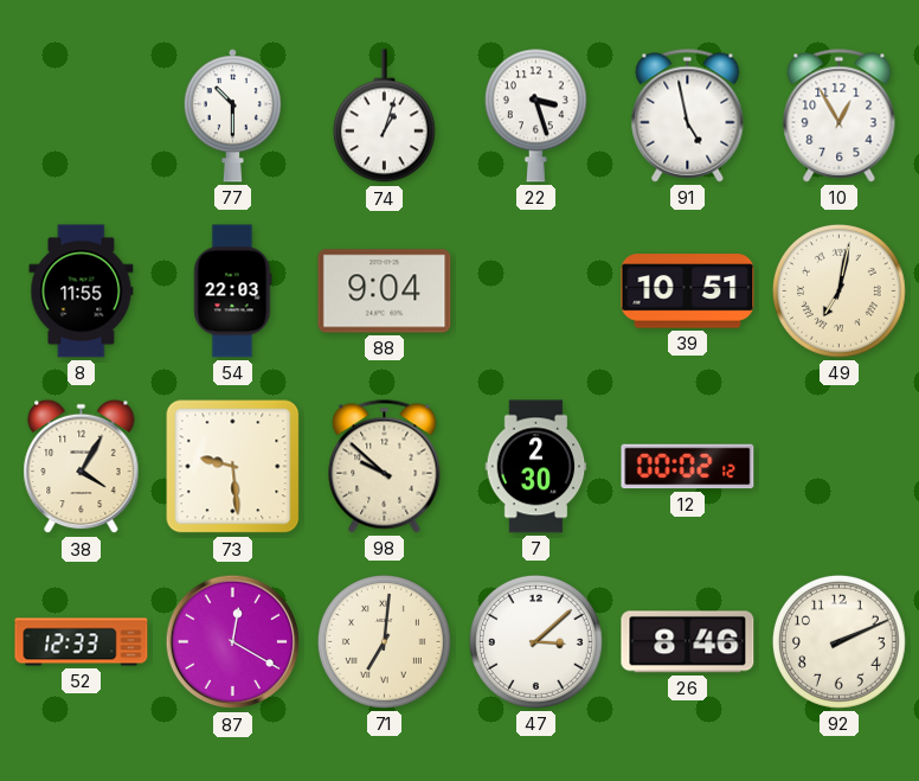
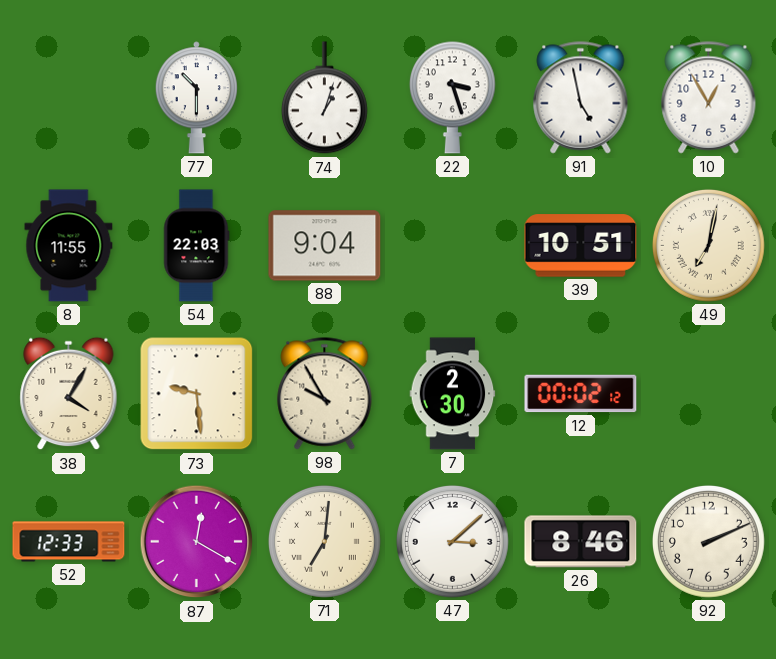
98: 9:52 -> 9:55 (325, 394)
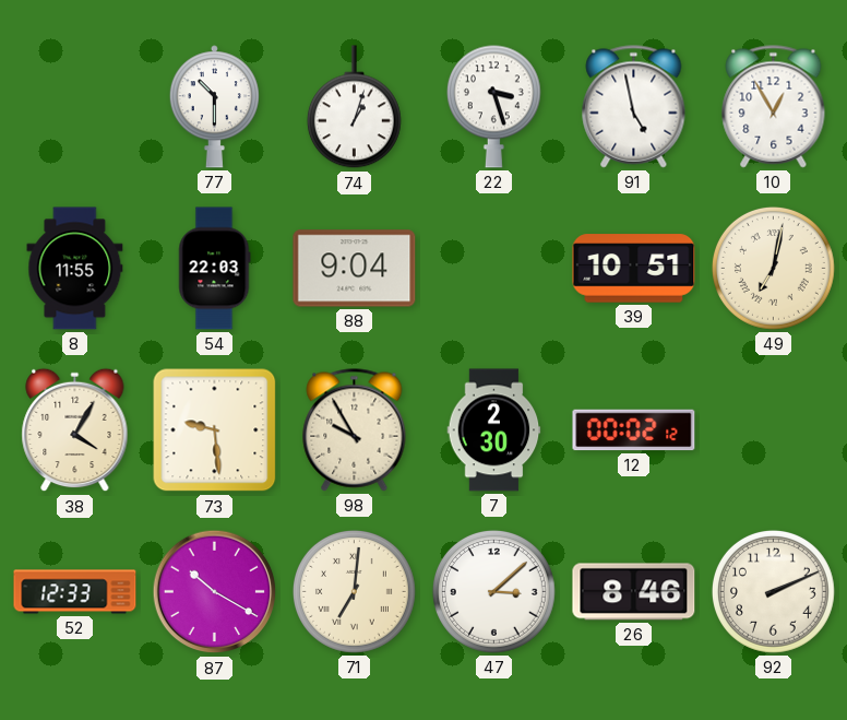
87: 12:20 -> 10:20 (215, 592)
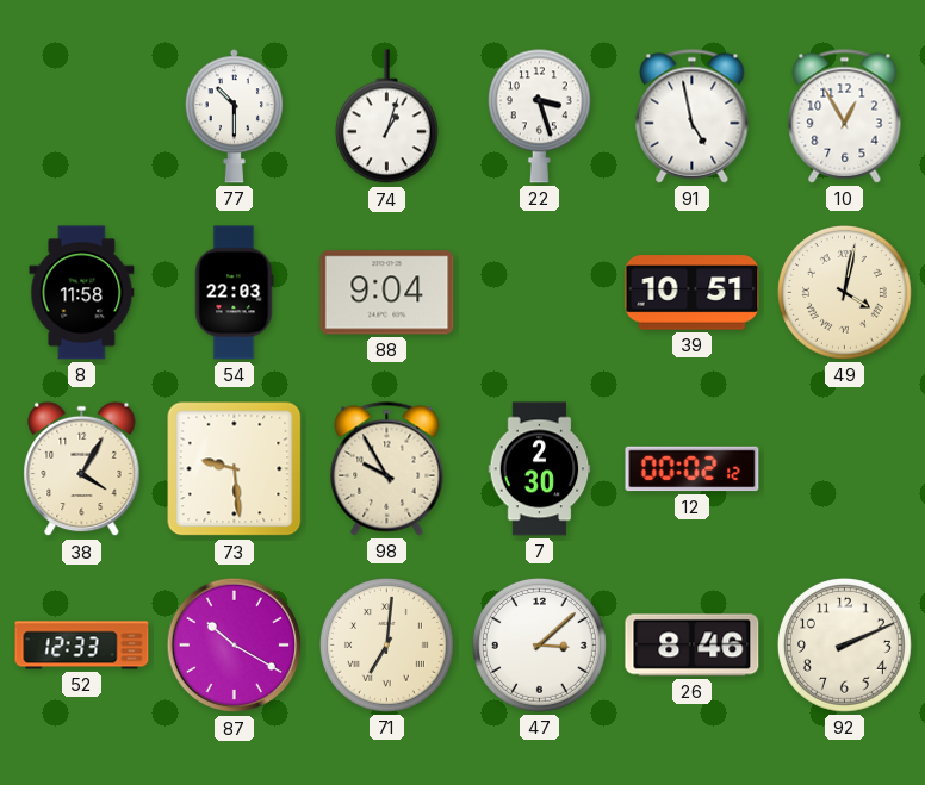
8: 11:55 -> 11:58 (82, 293)
49: 7:02 -> 4:02 (844, 292)
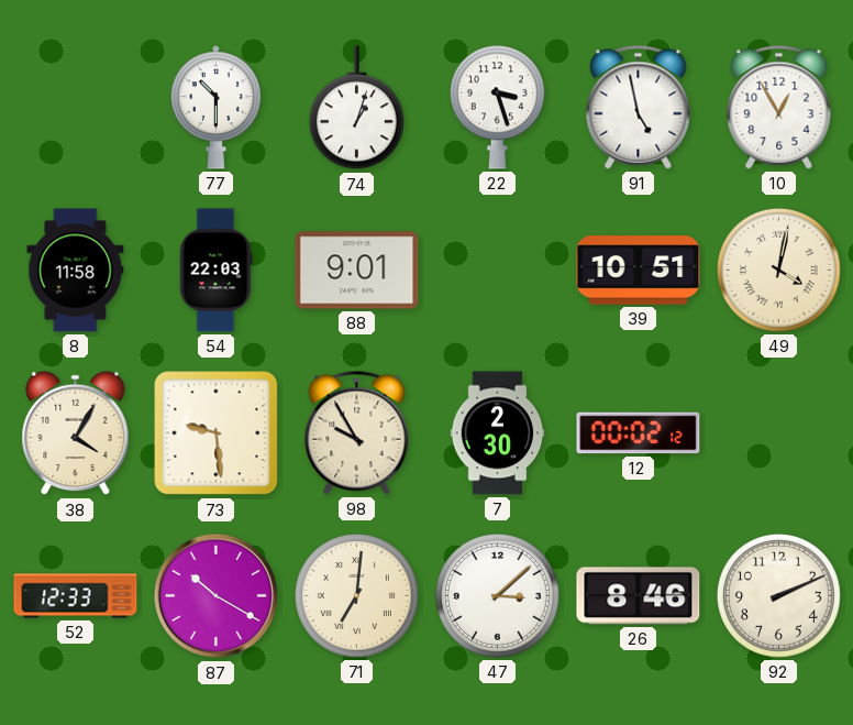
88: 9:04 -> 9:01 (357, 271)
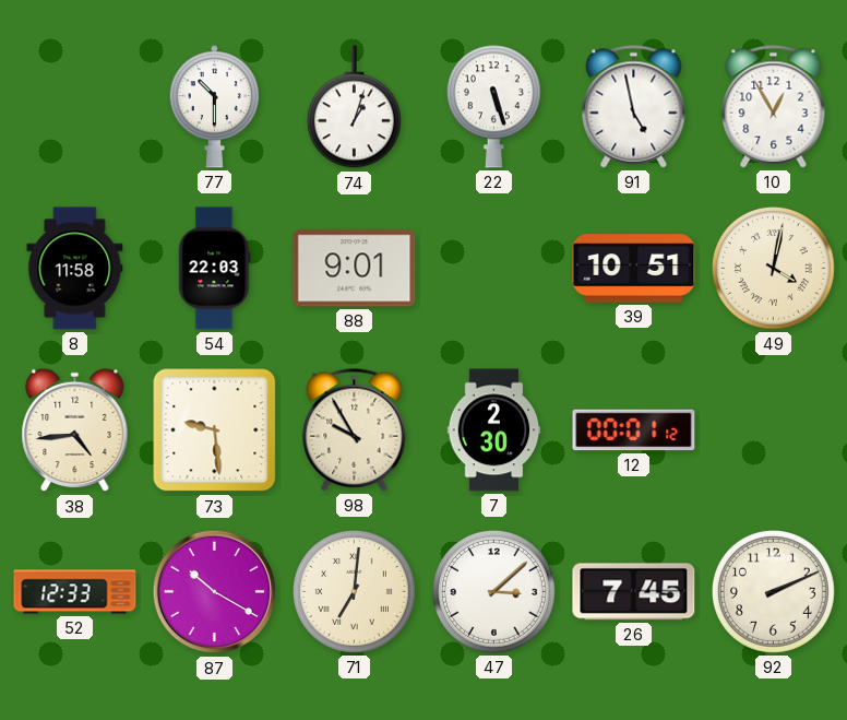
22: 3:27 -> 5:27 (493, 106)
38: 4:05 -> 4:44 (75, 430)
12: 00:02 -> 00:01 (634, 430)
26: 8:46 -> 7:45 (634, 592)
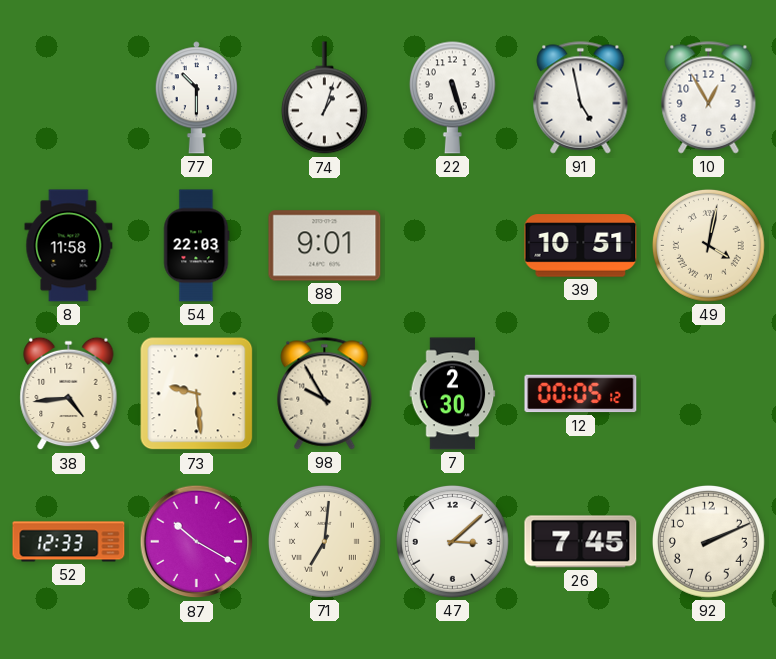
12: 00:01 -> 00:05 (581, 394)
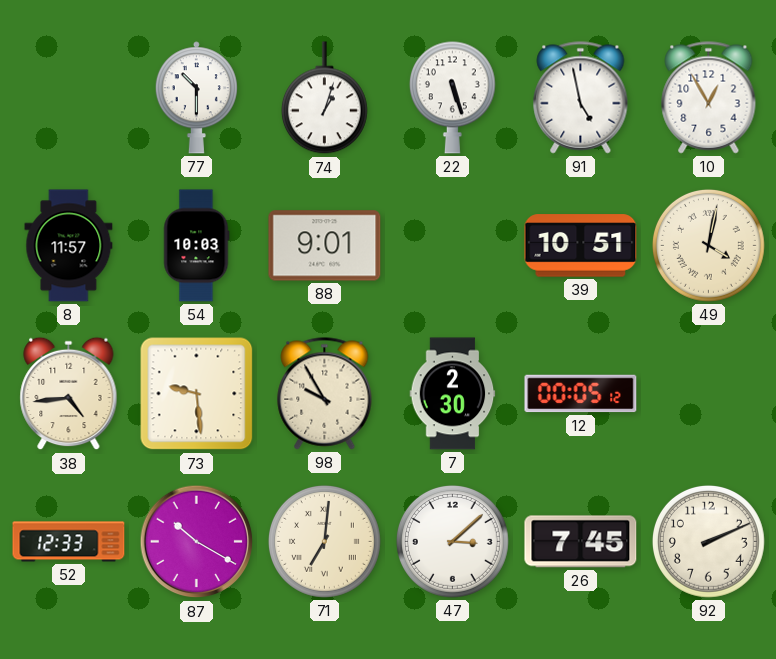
8: 11:58 -> 11:57 (69, 246)
54: 22:03 -> 10:03 (197, 246)
